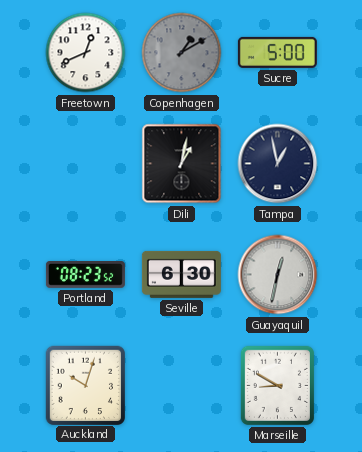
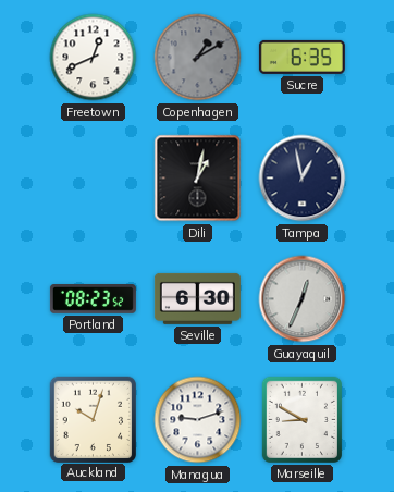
Sucre: 5:00 -> 6:35 (301, 57)
Guayaquil: 12:32 -> 12:34 (303, 299)
Managua: none -> 9:12 (198, 420)
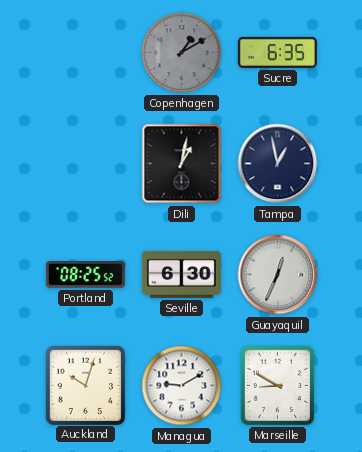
Freetown: 12:41 -> none (94, 58)
Portland: 08:23 -> 08:25 (85, 275)
Managua: 9:12 -> 9:10 (182, 386)
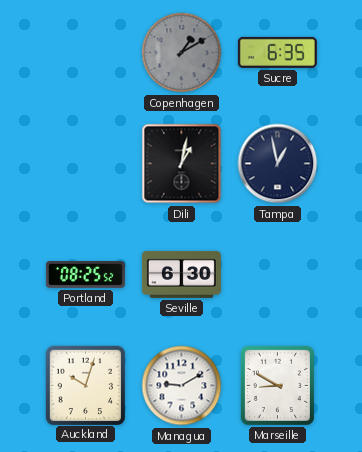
Guayaquil: 12:34 -> none (278, 275)
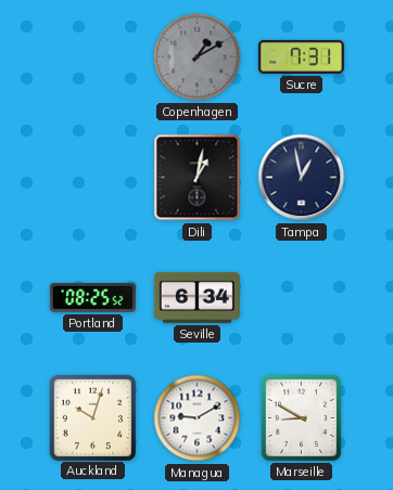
Sucre: 6:35 -> 7:31 (301, 56)
Seville: 6:30 -> 6:34 (196, 297)
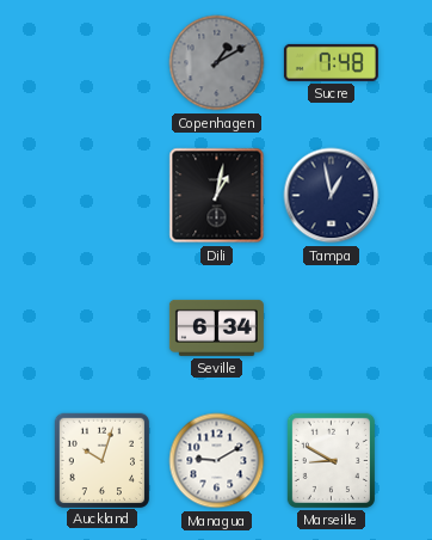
Sucre: 7:31 -> 7:48 (331, 62)
Portland: 08:25 -> none (92, 298)
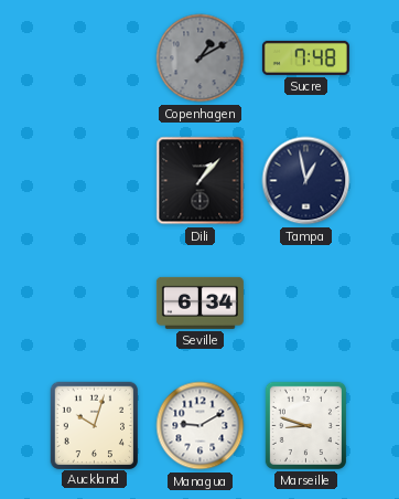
Dili: 1:02 -> 1:07 (201, 181)
Marseille: 8:50 -> 8:48 (305, 425)
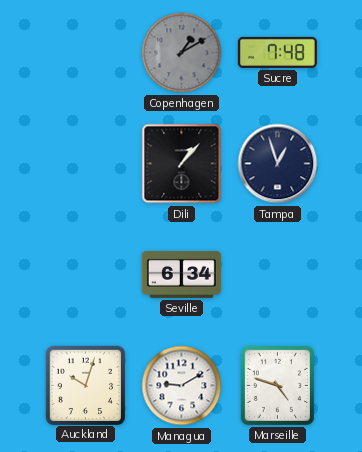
Tampa: 12:58 -> 12:57 (278, 164)
Marseille: 8:48 -> 4:48 (277, 385)
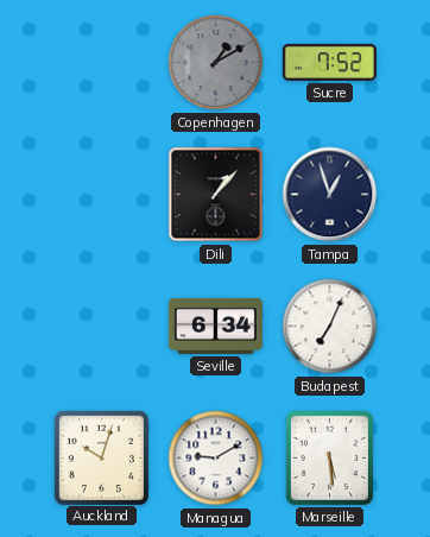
Sucre: 7:48 -> 7:52 (329, 62)
Budapest: none -> 7:04 (330, 327)
Marseille: 4:48 -> 5:29 (329, 457)
